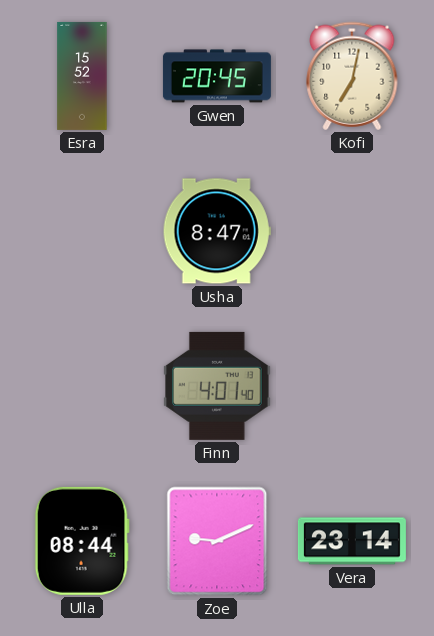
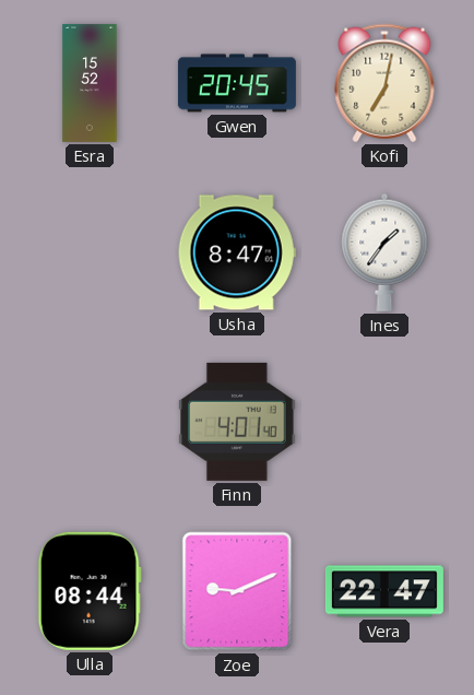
Ines: none -> 1:36 (384, 252)
Vera: 23:14 -> 22:47 (384, 591)
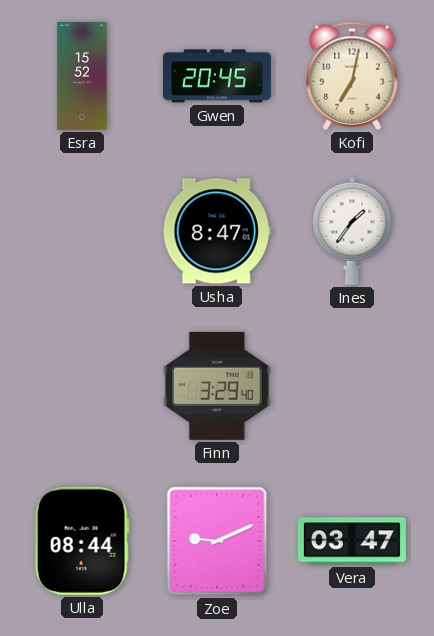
Finn: 4:01 -> 3:29 (217, 386)
Vera: 22:47 -> 03:47 (352, 541)
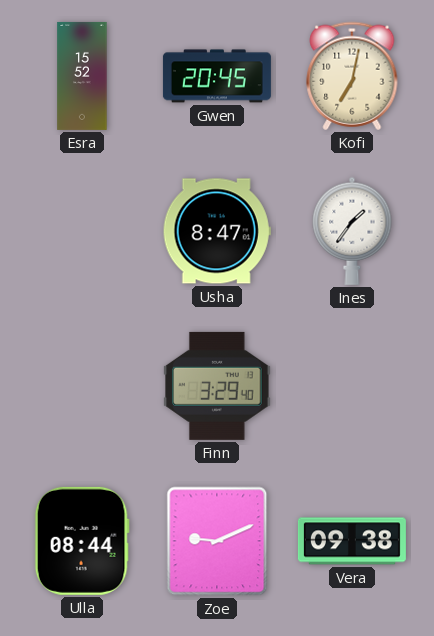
Vera: 03:47 -> 09:38 (352, 541)
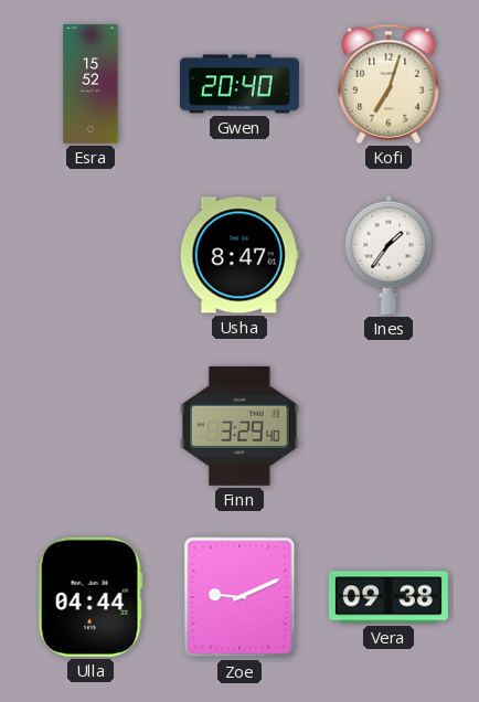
Gwen: 20:45 -> 20:40 (239, 84)
Kofi: 7:02 -> 7:03 (388, 84)
Ulla: 08:44 -> 04:44 (91, 597)
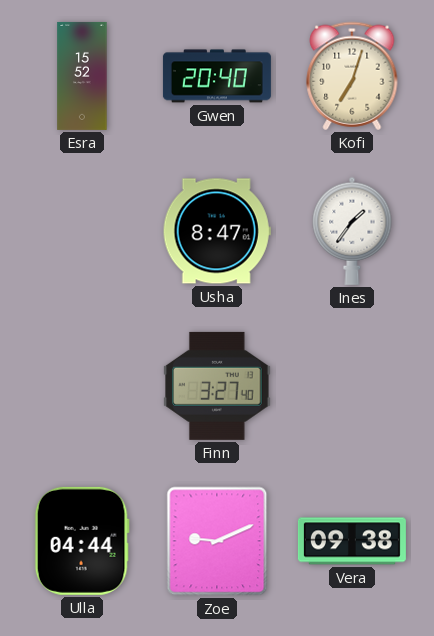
Finn: 3:29 -> 3:27 (217, 386)
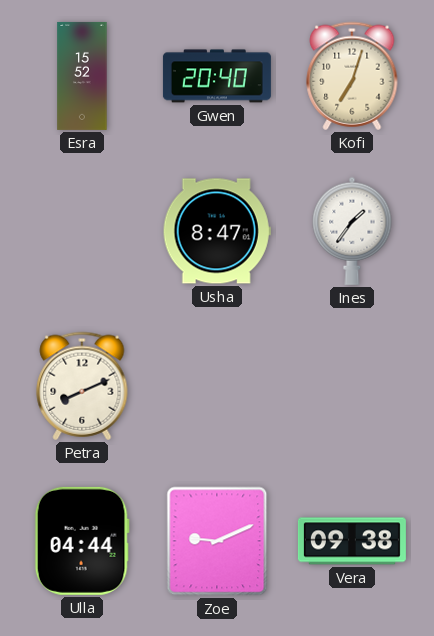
Petra: none -> 8:11 (82, 386)
Finn: 3:27 -> none (217, 386)
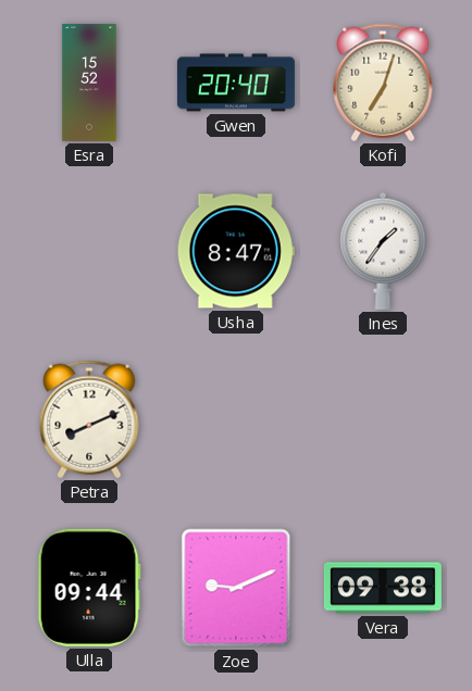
Ulla: 04:44 -> 09:44 (89, 588)
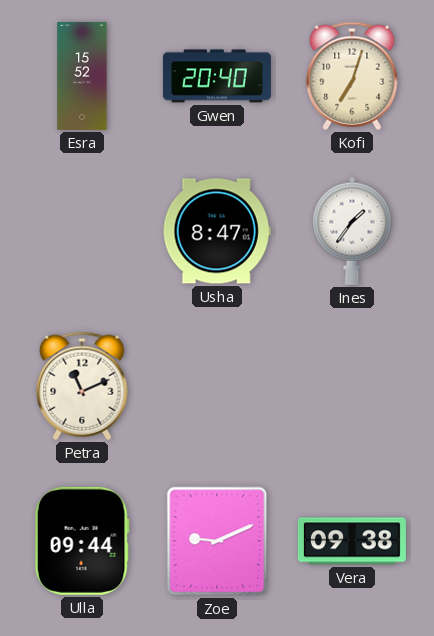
Petra: 8:11 -> 11:11 (82, 386)
